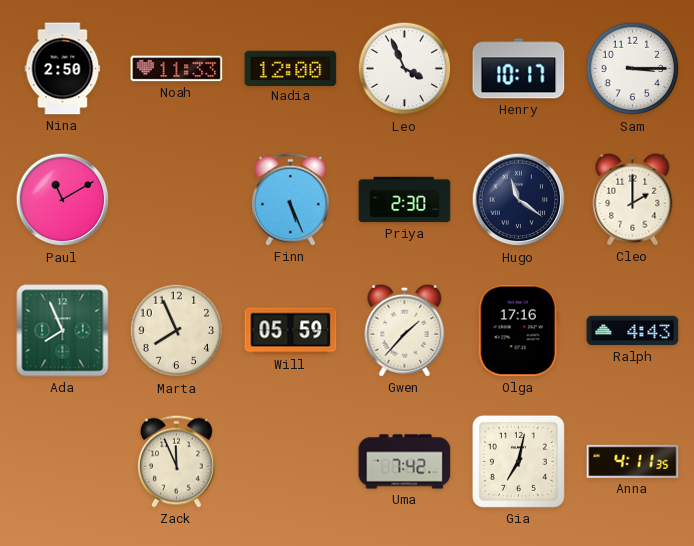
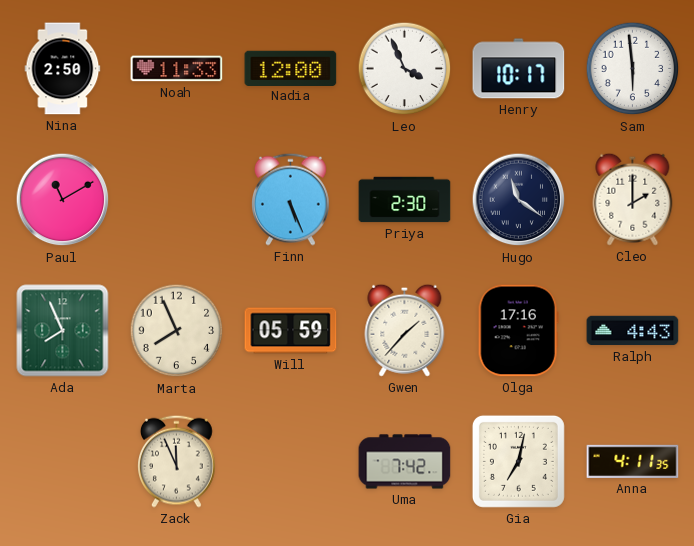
Sam: 3:15 -> 5:59 (633, 69)
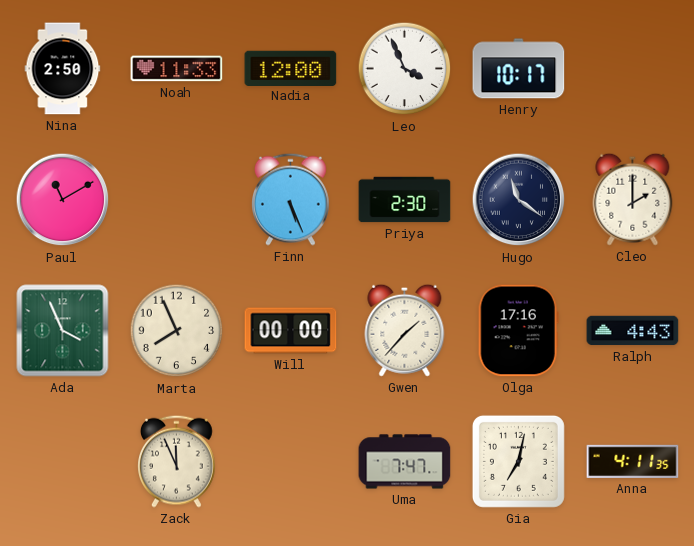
Sam: 5:59 -> none (633, 69)
Ada: 7:56 -> 3:56 (63, 331)
Will: 05:59 -> 00:00 (291, 331)
Uma: 7:42 -> 7:47 (405, 462)
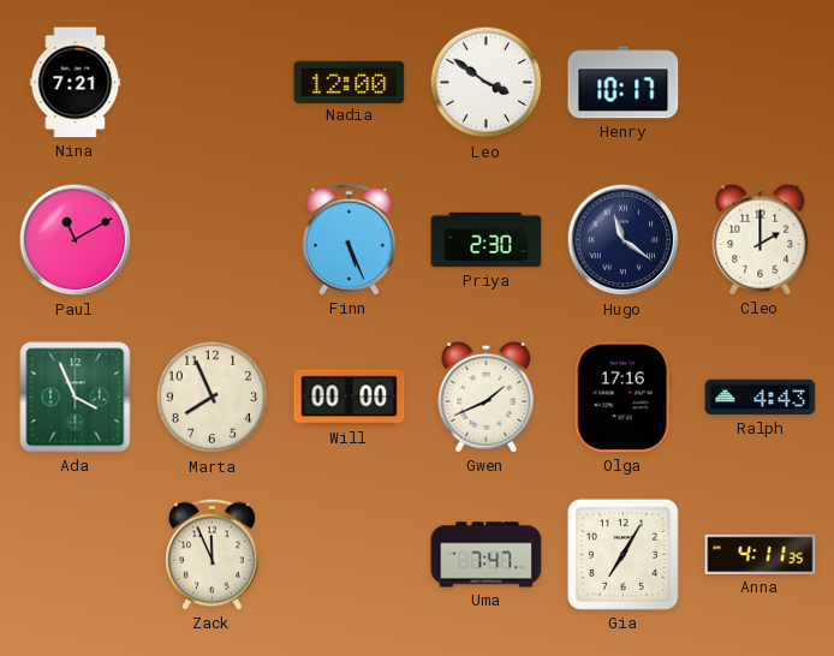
Nina: 2:50 -> 7:21 (76, 83)
Noah: 11:33 -> none (177, 69)
Leo: 3:56 -> 3:51 (487, 83)
Gwen: 1:37 -> 1:41 (487, 396)
Gia: 7:02 -> 7:05 (622, 554)
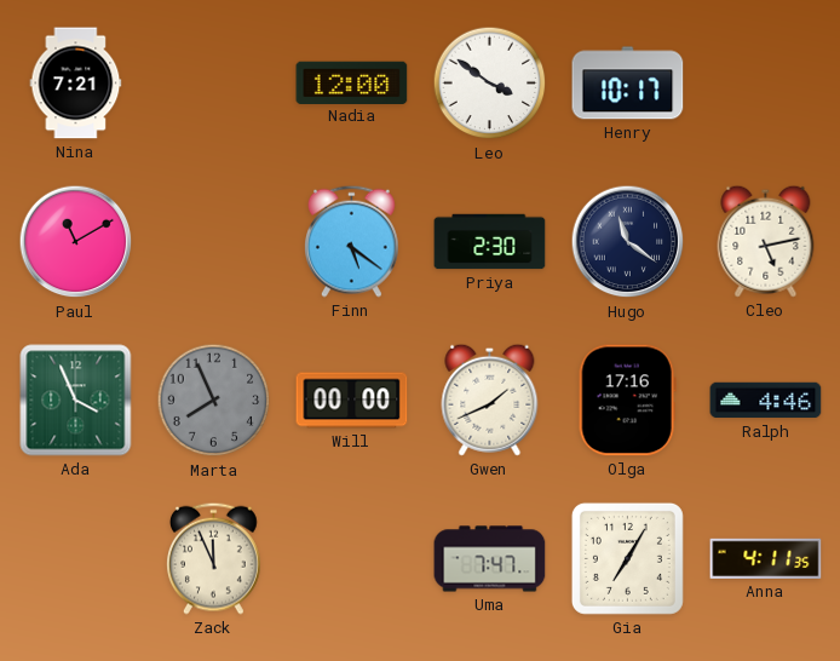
Finn: 5:26 -> 5:21 (352, 241)
Cleo: 2:00 -> 5:13 (766, 241)
Marta dial: cream -> grey (214, 401)
Ralph: 4:43 -> 4:46 (766, 401)
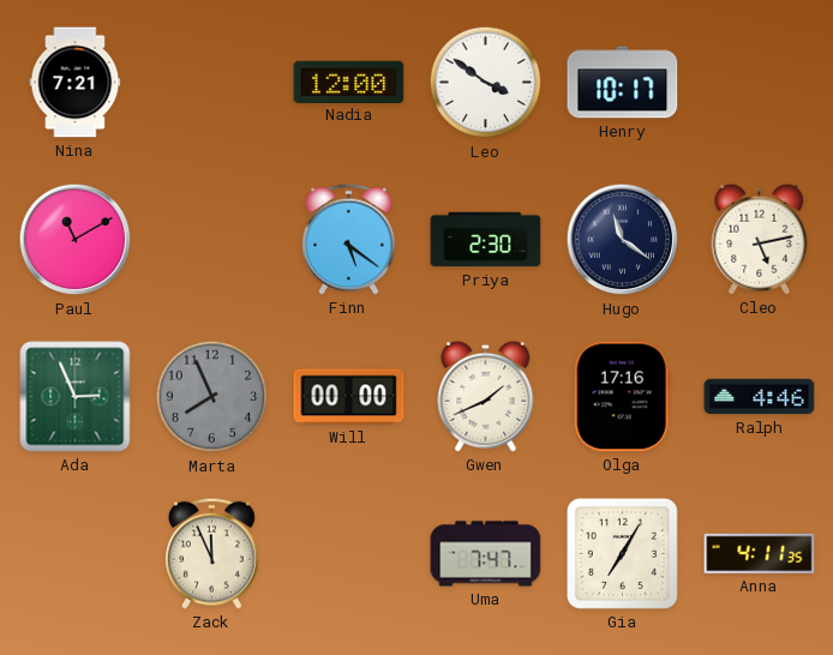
Ada: 3:56 -> 2:56 (76, 397)
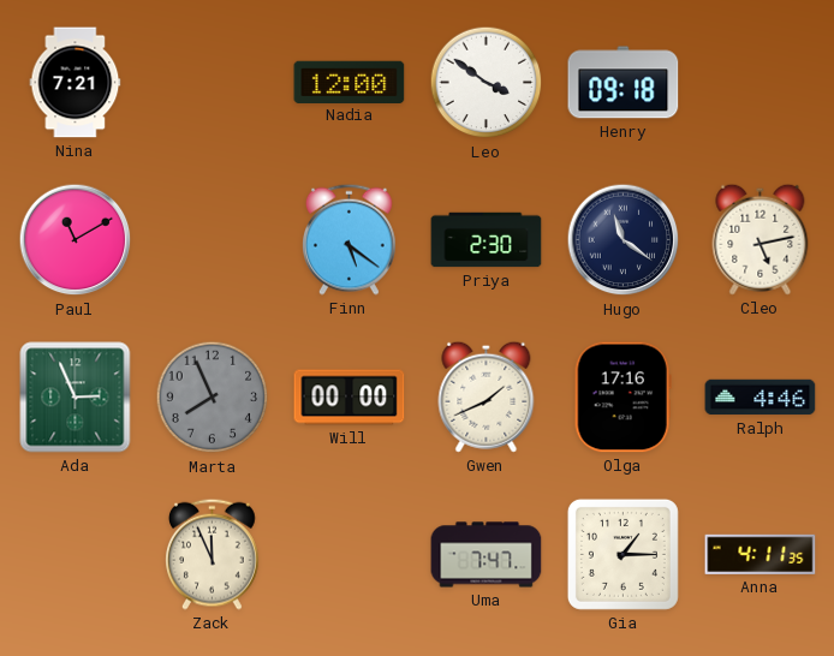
Henry: 10:17 -> 09:18 (624, 83)
Gia: 7:05 -> 1:15 (622, 554)
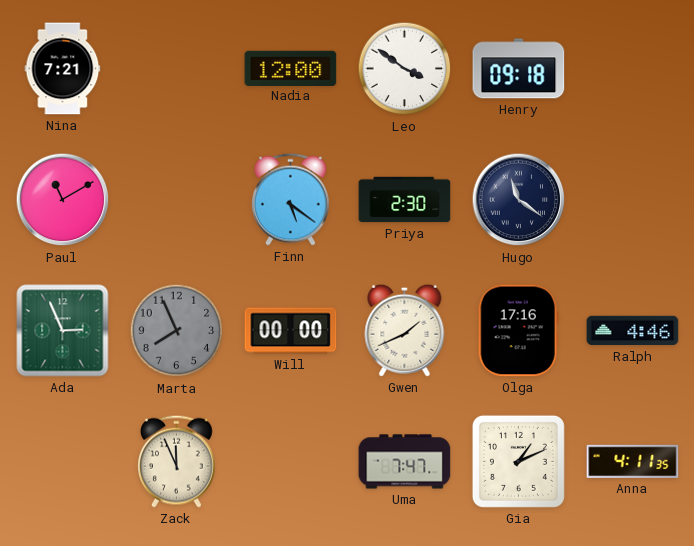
Cleo: 5:13 -> none (761, 239)
Gia: 1:15 -> 1:11 (518, 461)
